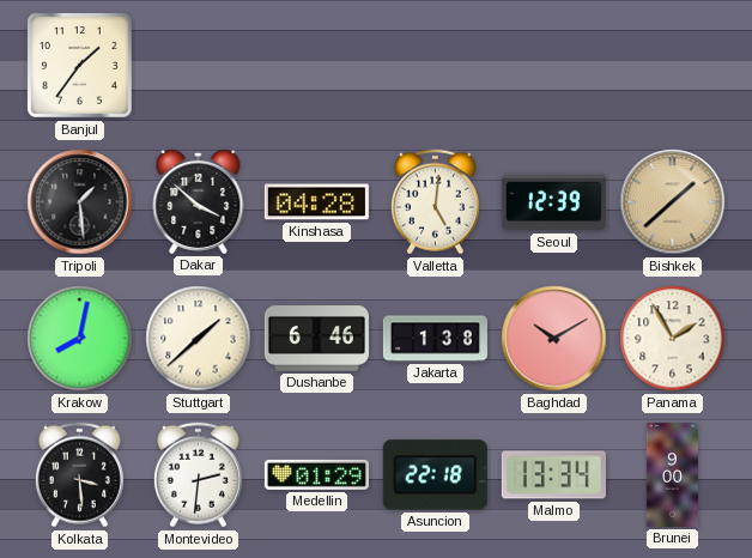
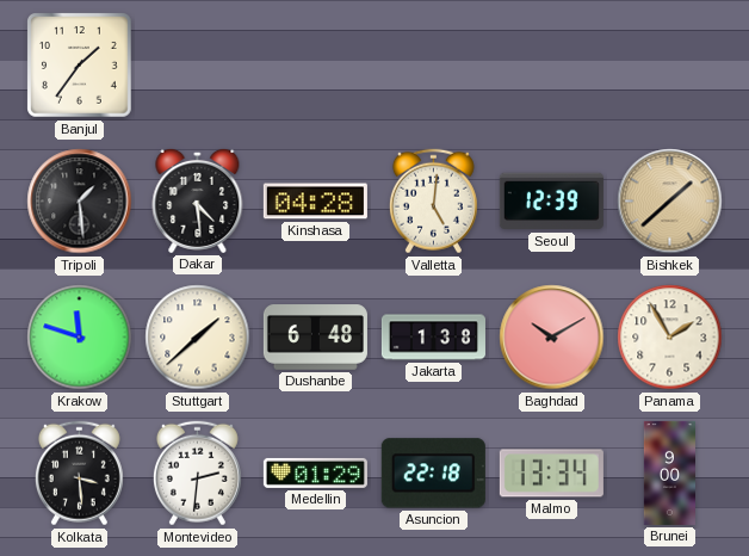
Dakar: 3:52 -> 4:29 (198, 200)
Krakow: 8:02 -> 11:48 (80, 338)
Dushanbe: 6:46 -> 6:48 (315, 338)
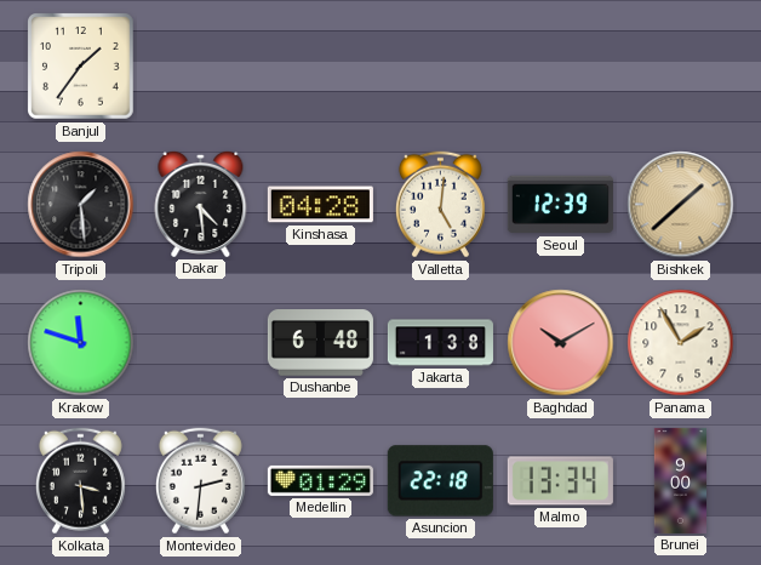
Stuttgart: 1:38 -> none (198, 338)
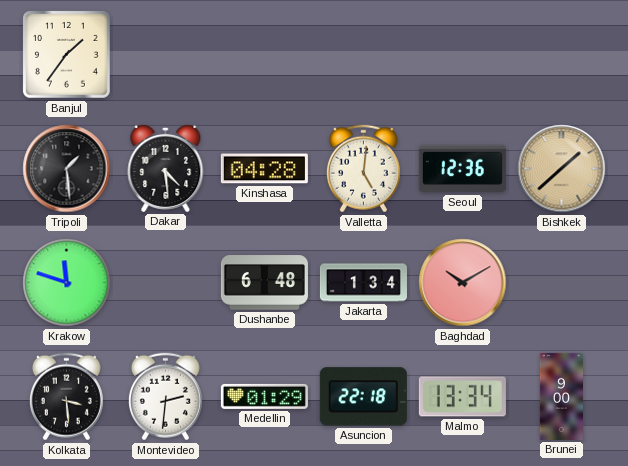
Seoul: 12:39 -> 12:36 (462, 169)
Jakarta: 1:38 -> 1:34 (363, 283)
Panama: 1:55 -> none (681, 343)
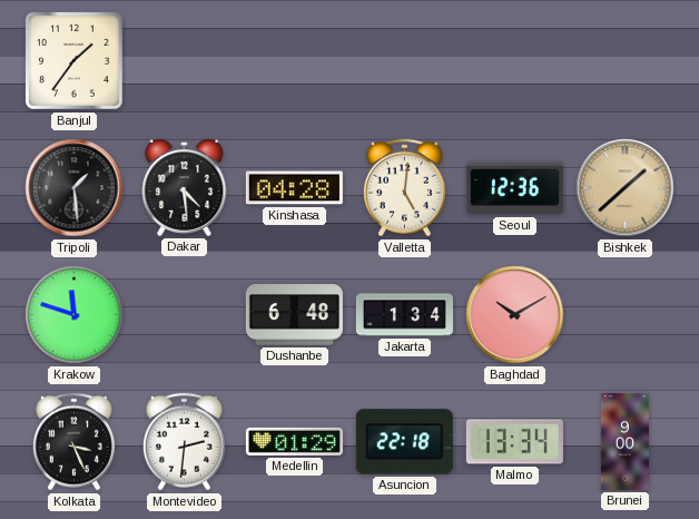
Kolkata: 3:29 -> 3:26 (73, 442)
